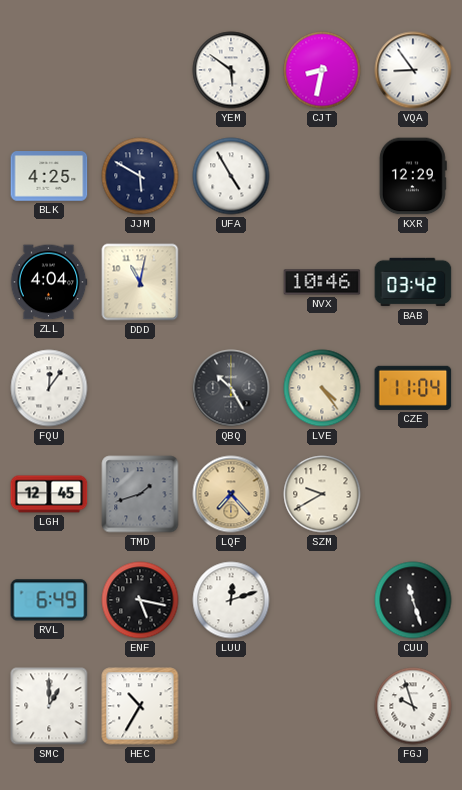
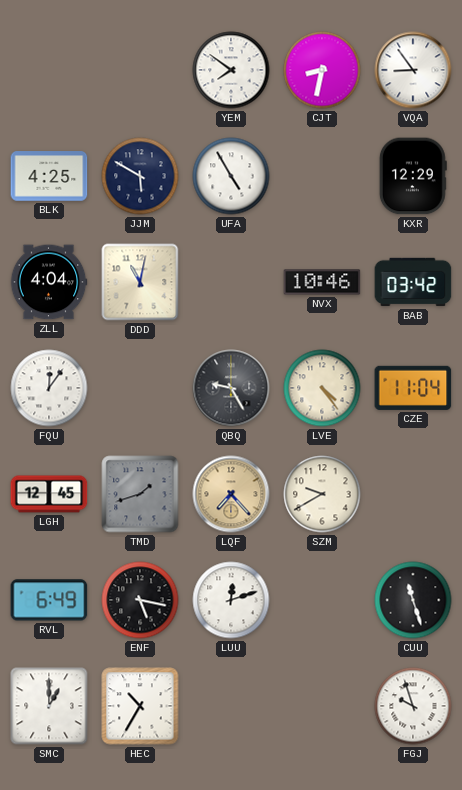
YEM: 5:51 -> 7:51 (231, 70)
QBQ: 10:25 -> 9:25 (231, 388)
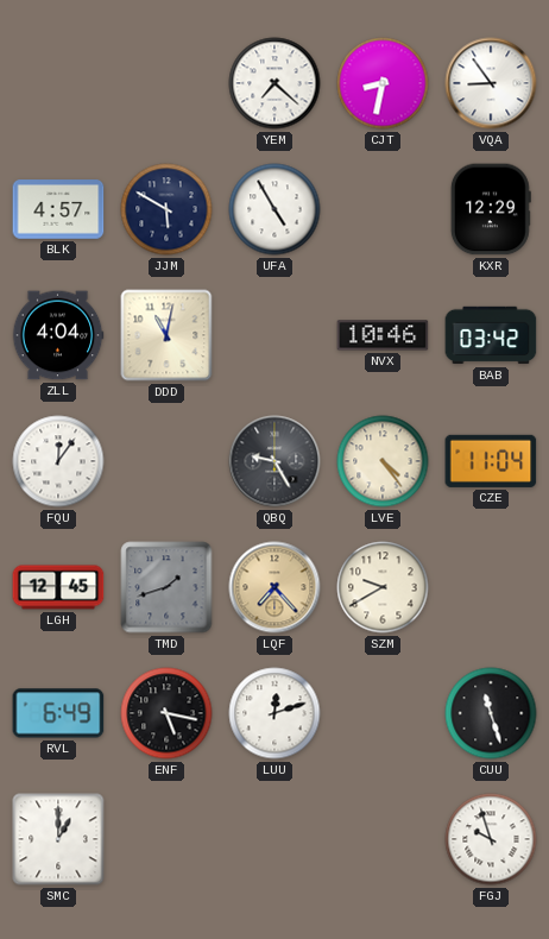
YEM: 7:51 -> 7:22 (274, 83)
BLK: 4:25 -> 4:57 (58, 209)
HEC: 10:35 -> none (140, 706)
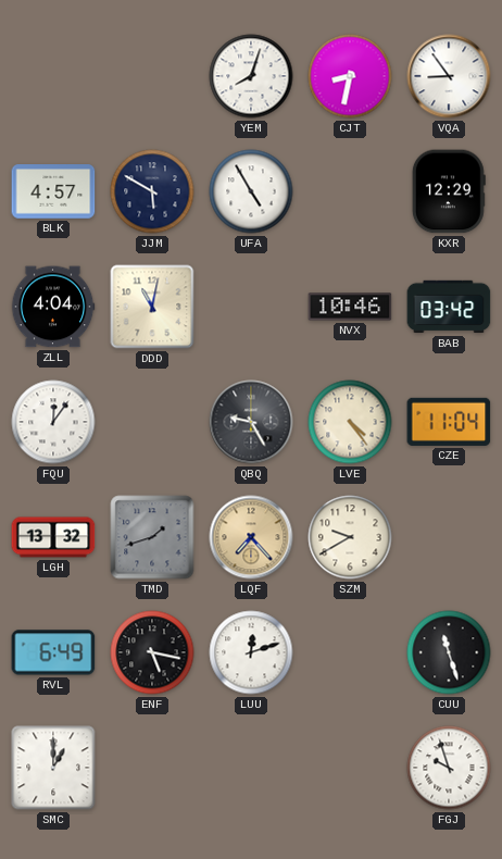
YEM: 7:22 -> 8:03 (251, 76)
LGH: 12:45 -> 13:32 (53, 537)
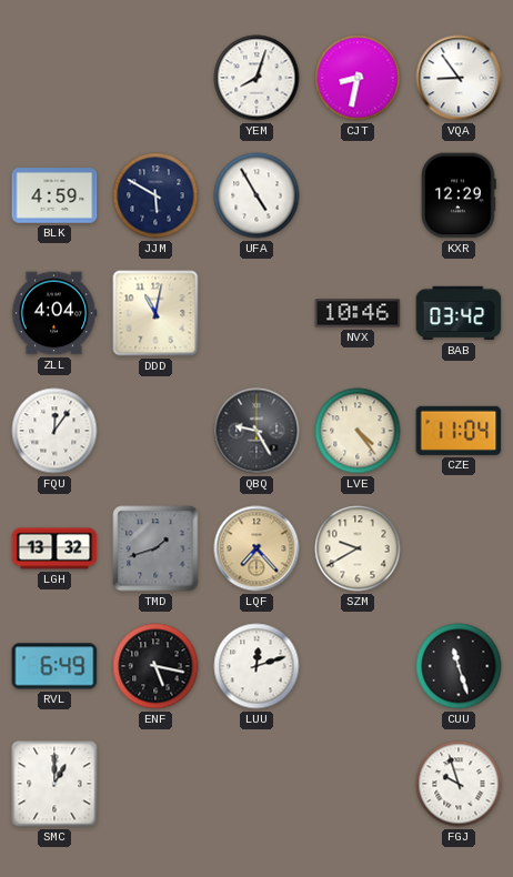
BLK: 4:57 -> 4:59 (54, 195)
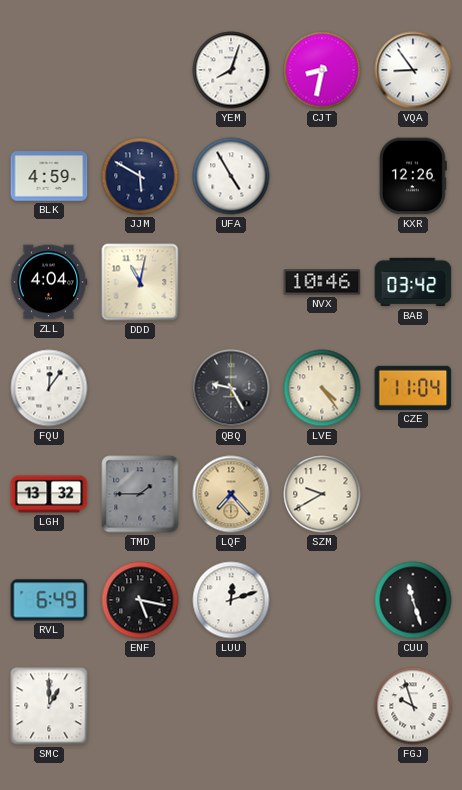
KXR: 12:29 -> 12:26 (413, 176)
TMD: 1:42 -> 1:45 (140, 494)
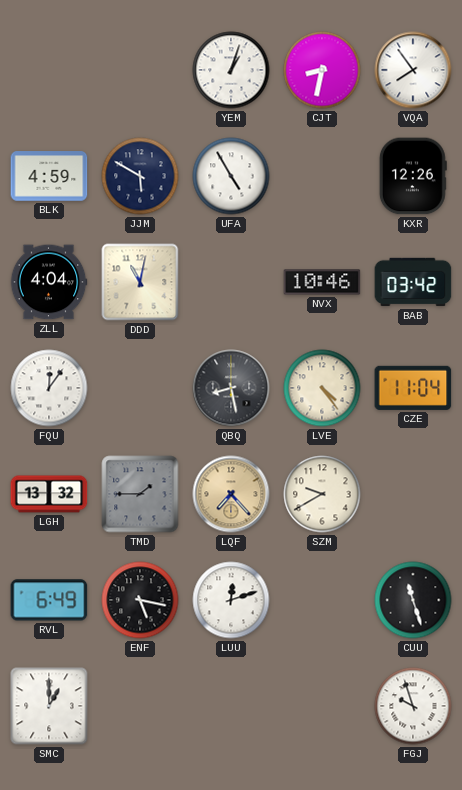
YEM: 8:03 -> 1:03 (231, 70)
VQA: 8:54 -> 7:54 (413, 70)
QBQ: 9:25 -> 8:28 (231, 388)
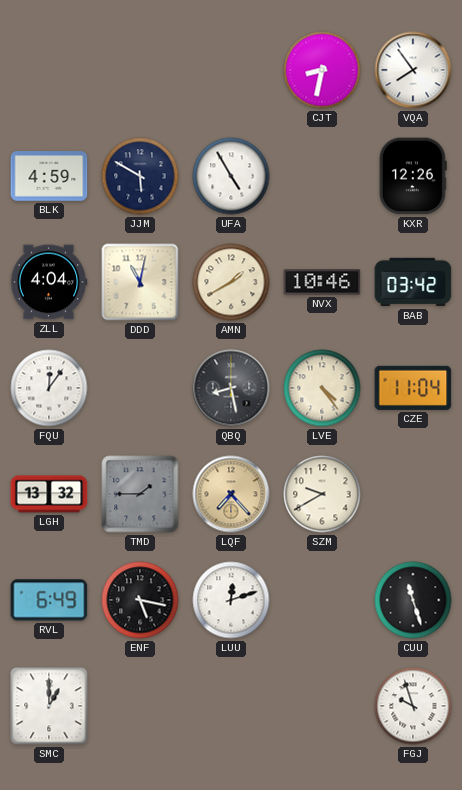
YEM: 1:03 -> none (231, 70)
AMN: none -> 1:40 (231, 282)
